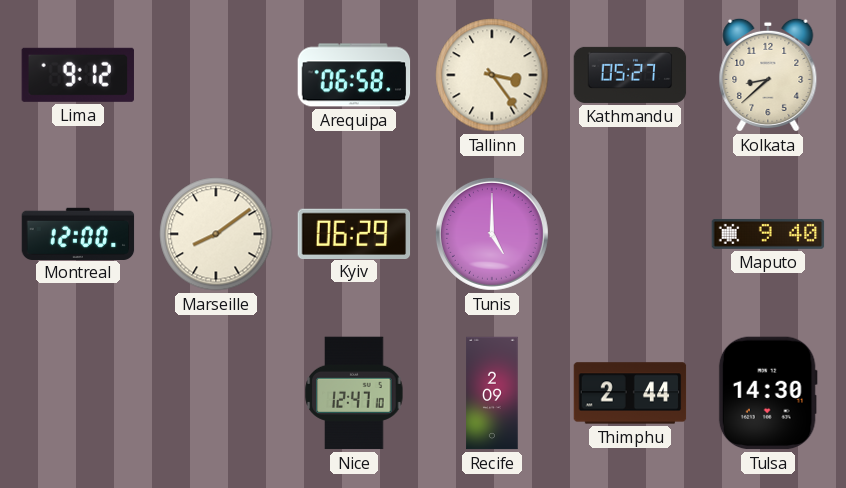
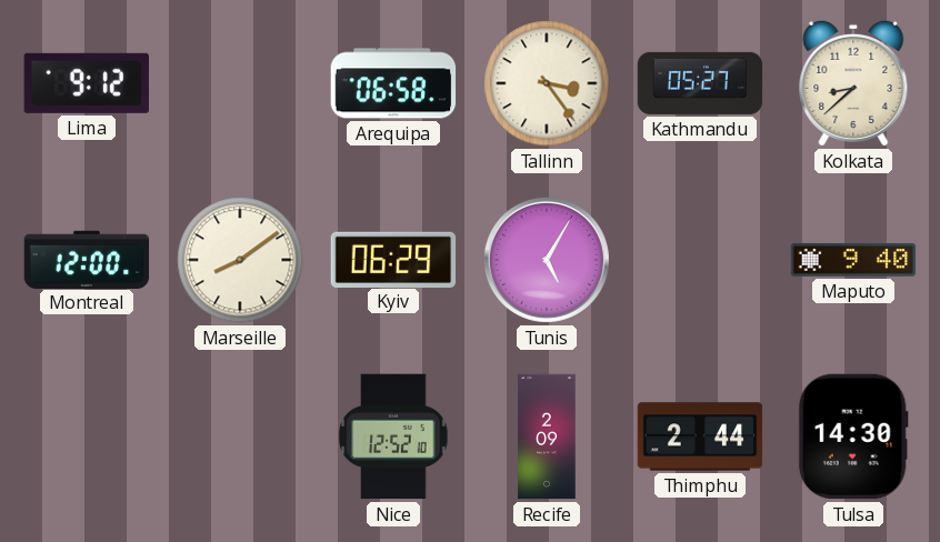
Tunis: 5:00 -> 5:05 (547, 260)
Nice: 12:47 -> 12:52 (393, 436)
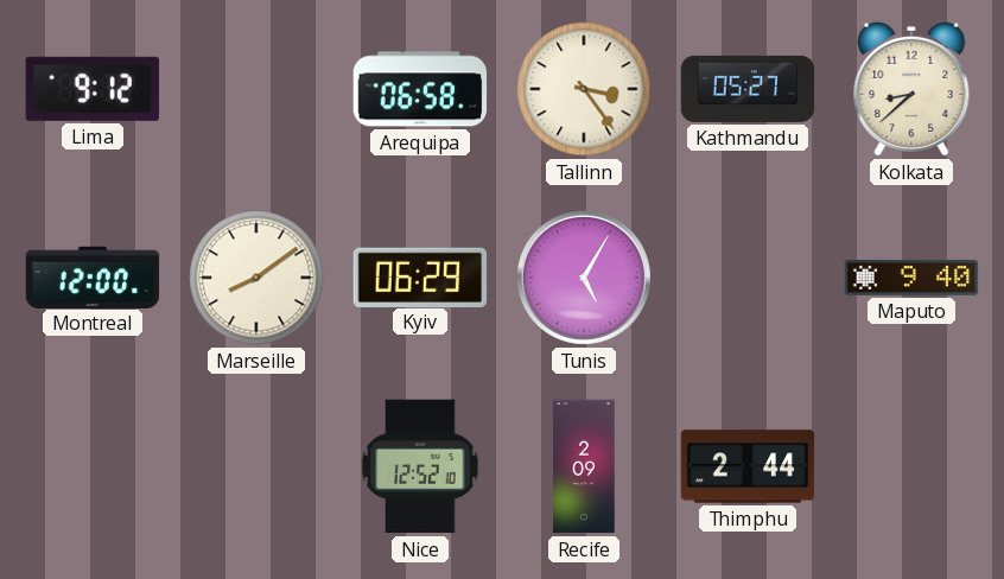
Tulsa: 14:30 -> none (853, 436)
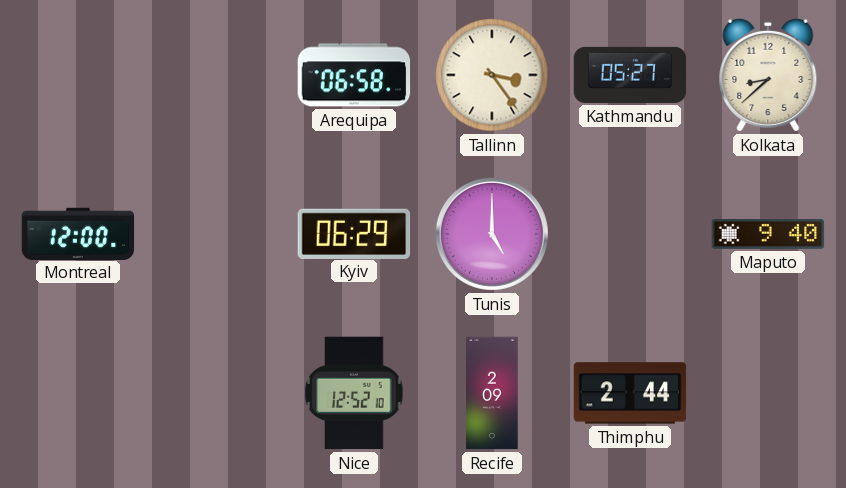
Lima: 9:12 -> none (93, 89)
Marseille: 8:09 -> none (256, 278)
Tunis: 5:05 -> 5:00 (492, 234)
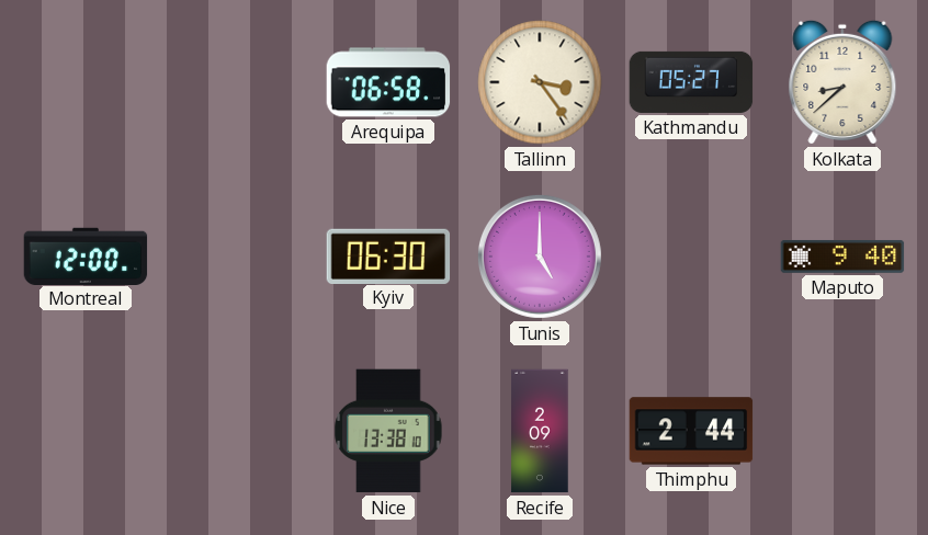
Kyiv: 06:29 -> 06:30 (388, 255)
Nice: 12:52 -> 13:38 (388, 431)
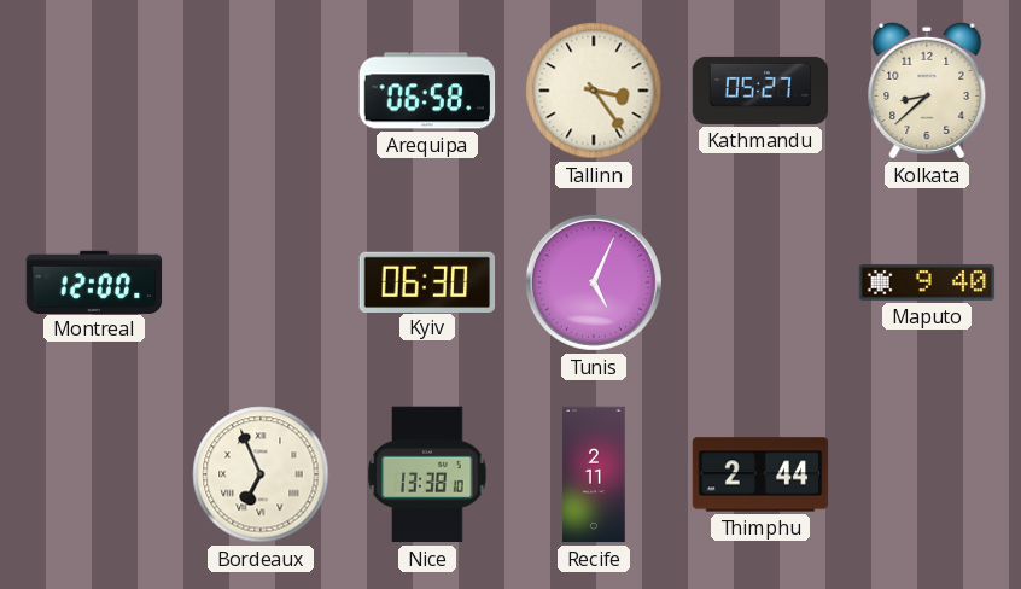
Tunis: 5:00 -> 5:04 (594, 282)
Bordeaux: none -> 6:56 (261, 474)
Recife: 2:09 -> 2:11 (594, 474)
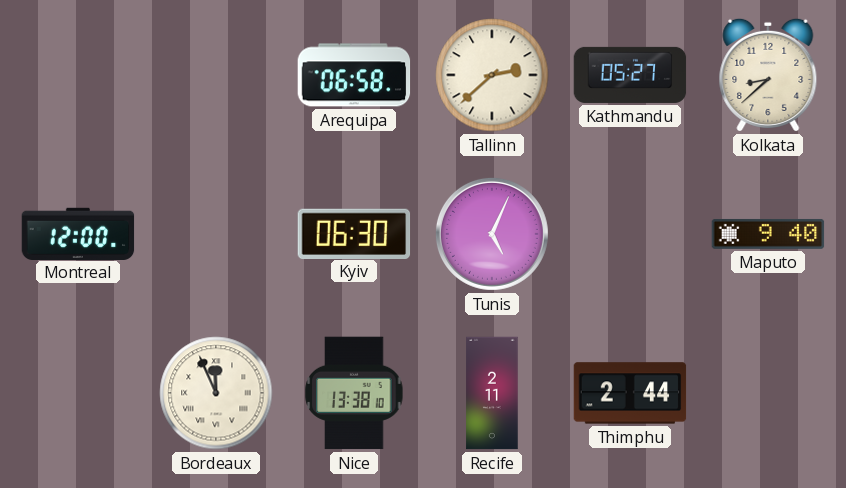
Tallinn: 3:24 -> 2:38 (492, 75)
Bordeaux: 6:56 -> 11:56 (216, 393)
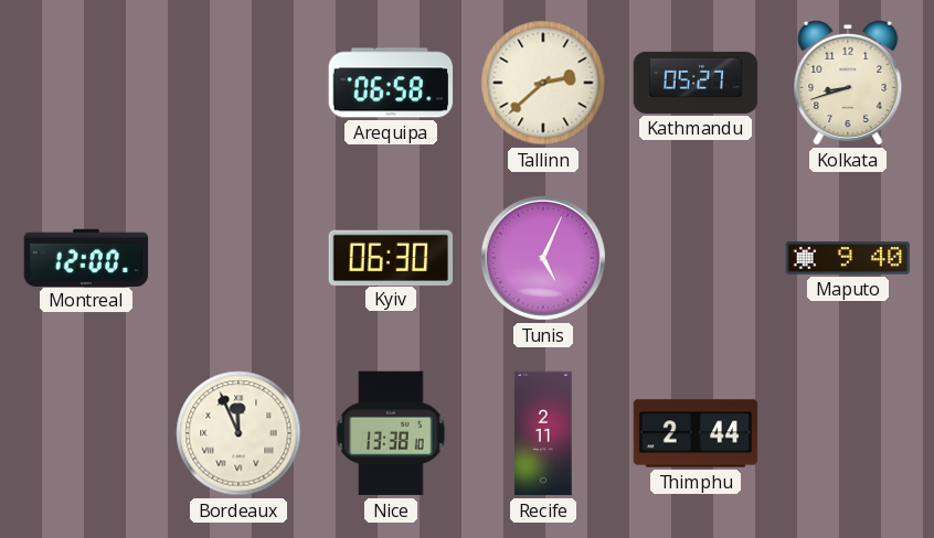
Kolkata: 8:38 -> 8:42 (848, 83)
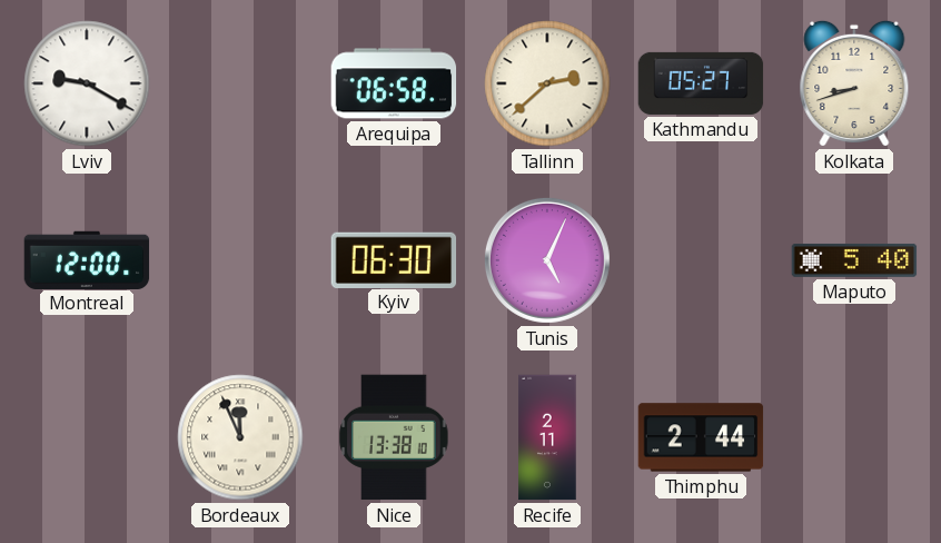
Lviv: none -> 9:20 (87, 83)
Maputo: 9:40 -> 5:40 (854, 260)
